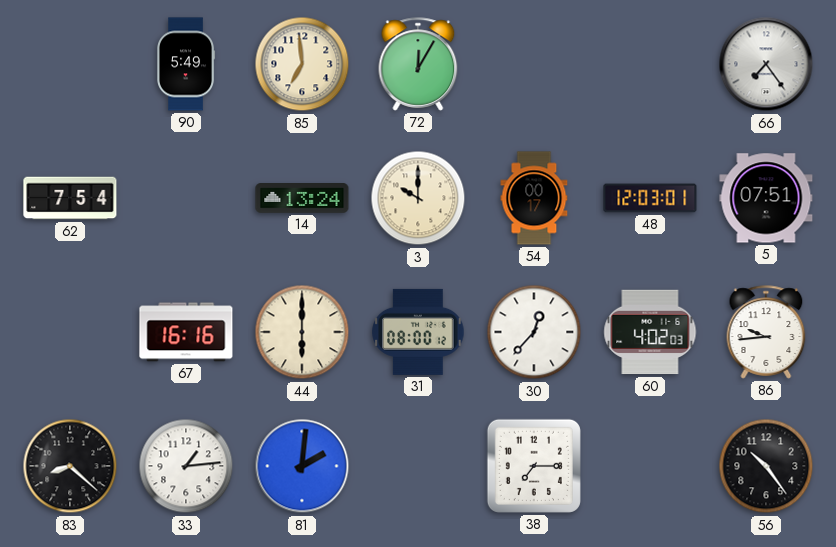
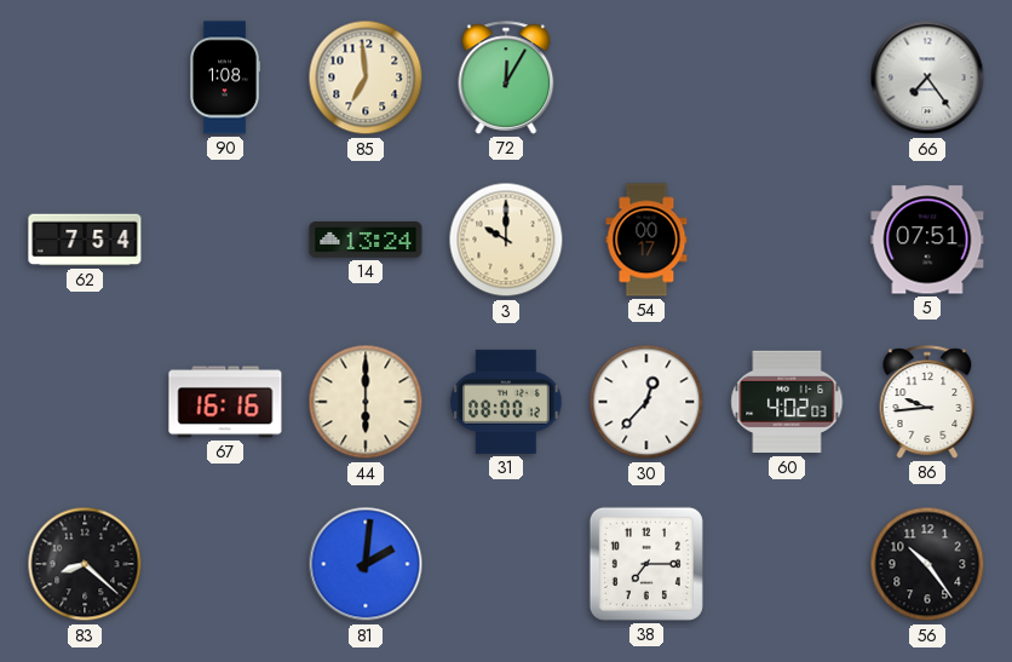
90: 5:49 -> 1:08 (226, 77)
48: 12:03 -> none (650, 198)
33: 1:14 -> none (186, 466)
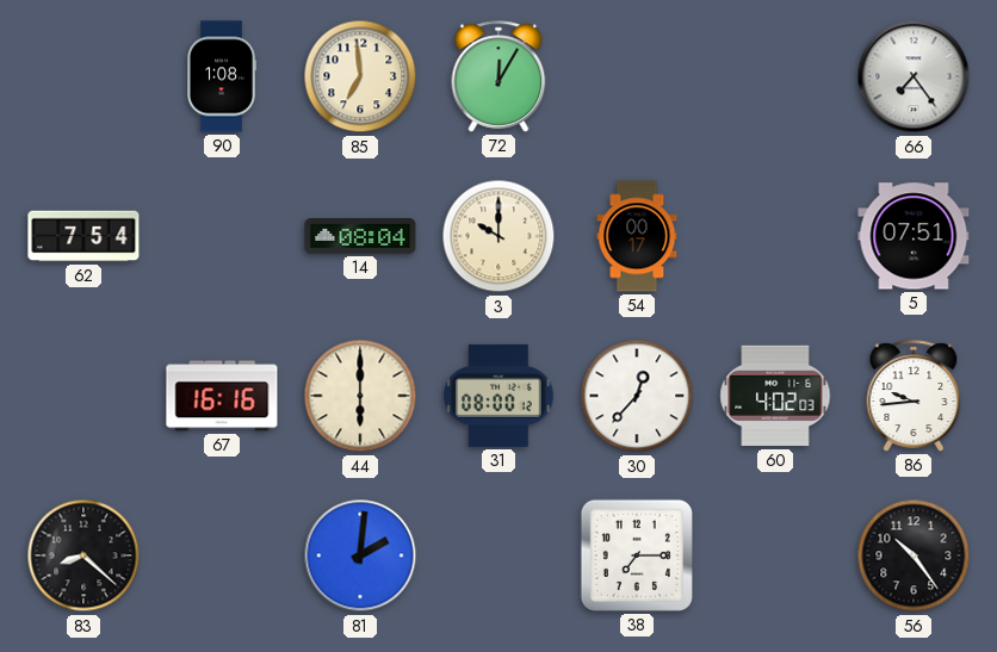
14: 13:24 -> 08:04 (360, 237)
